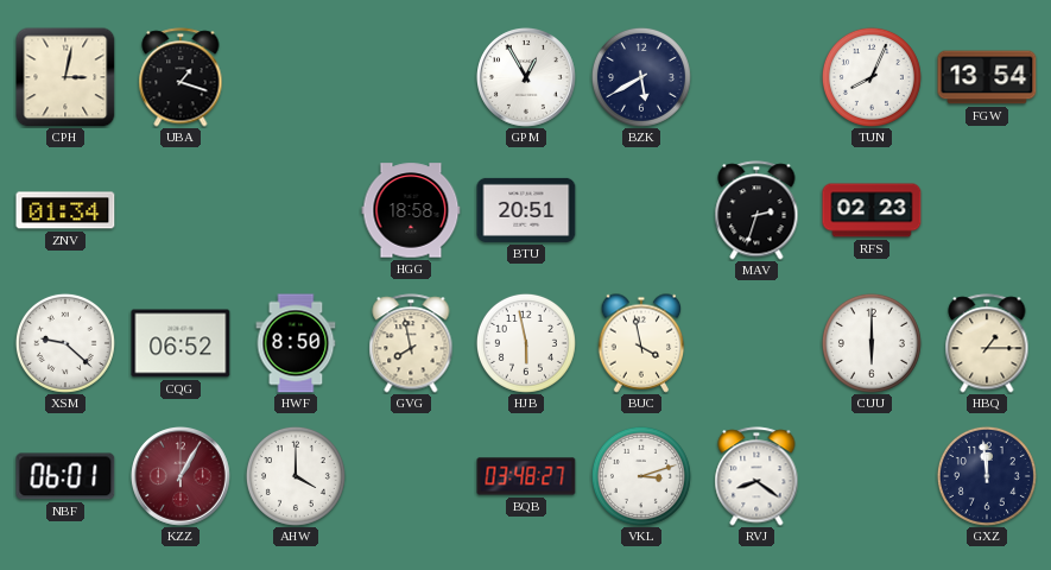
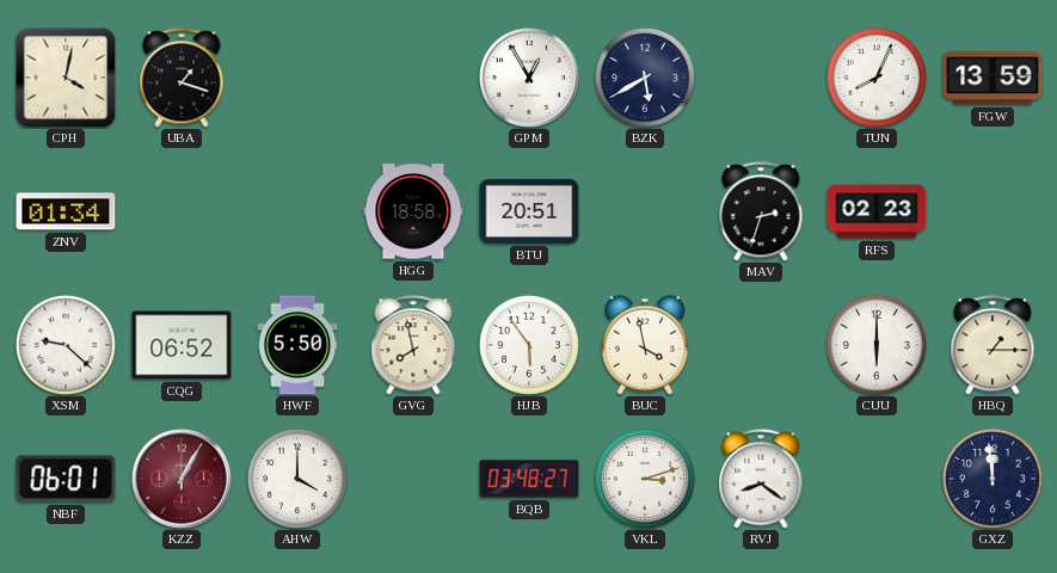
CPH: 3:02 -> 4:02 (66, 78)
FGW: 13:54 -> 13:59 (993, 78)
HWF: 8:50 -> 5:50 (297, 345)
HJB: 5:58 -> 5:54 (529, 345)
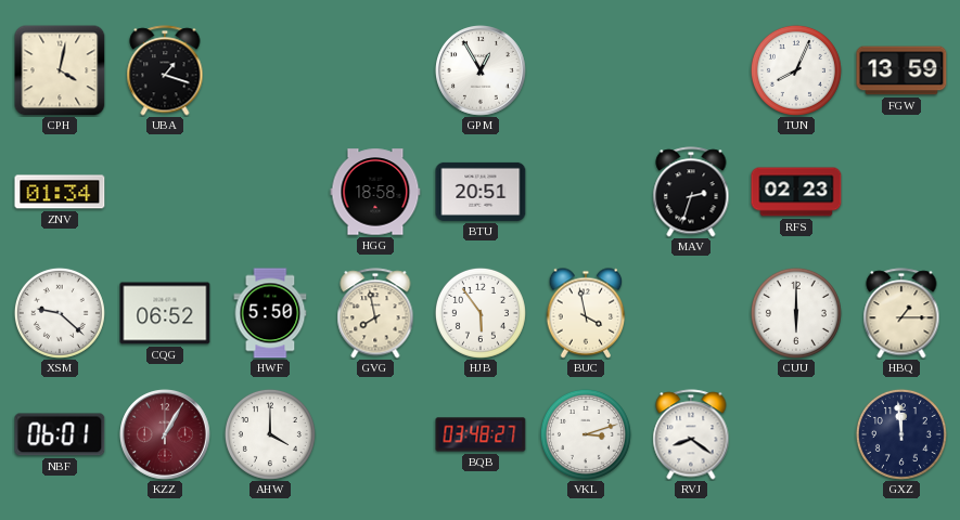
BZK: 5:40 -> none (645, 78)
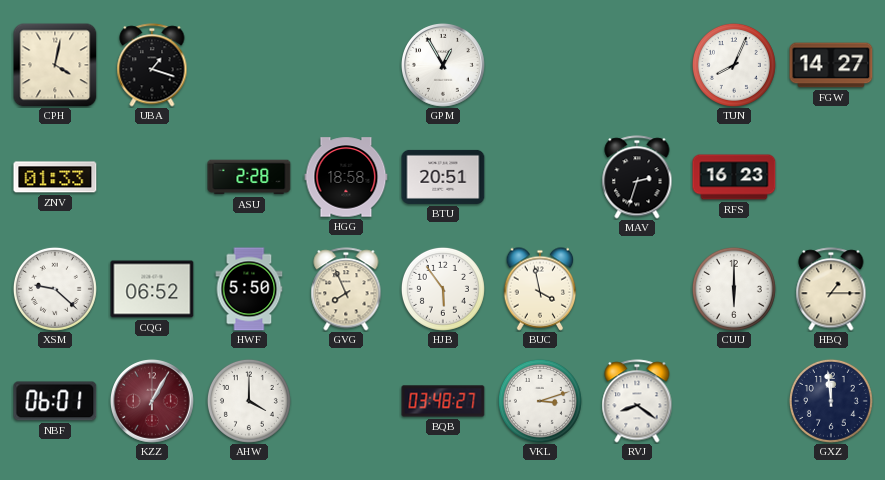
FGW: 13:59 -> 14:27 (831, 65)
ZNV: 01:34 -> 01:33 (55, 177)
ASU: none -> 2:28 (249, 177)
RFS: 02:23 -> 16:23 (734, 177)
GVG: 7:58 -> 7:56 (346, 289)
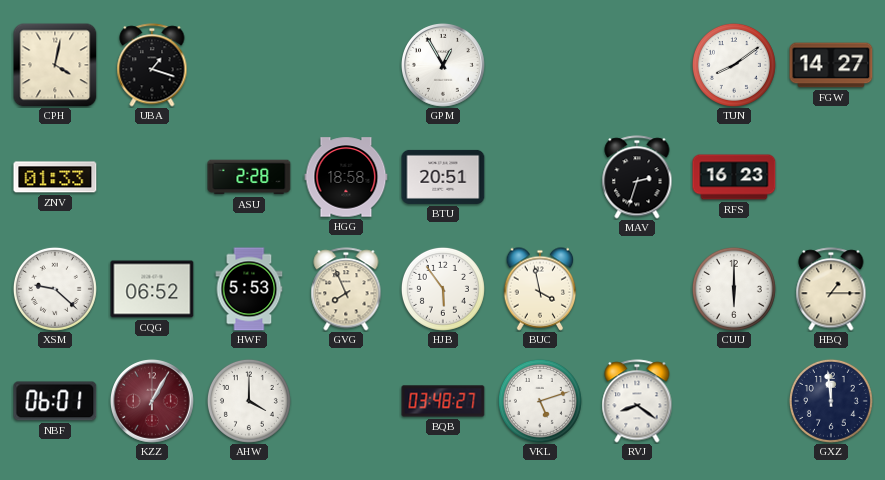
TUN: 8:04 -> 8:09 (734, 65)
HWF: 5:50 -> 5:53 (249, 289)
VKL: 3:12 -> 5:12 (540, 401)
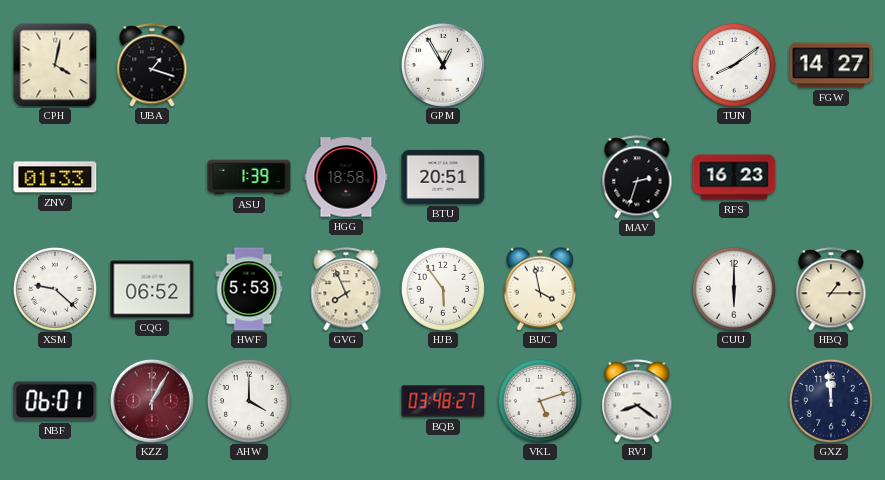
ASU: 2:28 -> 1:39 (249, 177)
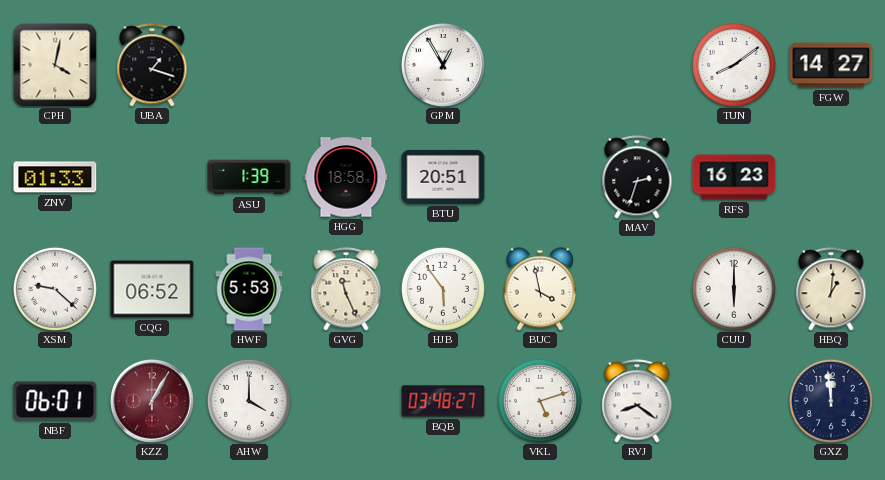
GVG: 7:56 -> 11:26 (346, 289)
HBQ: 1:15 -> 1:01 (831, 289)
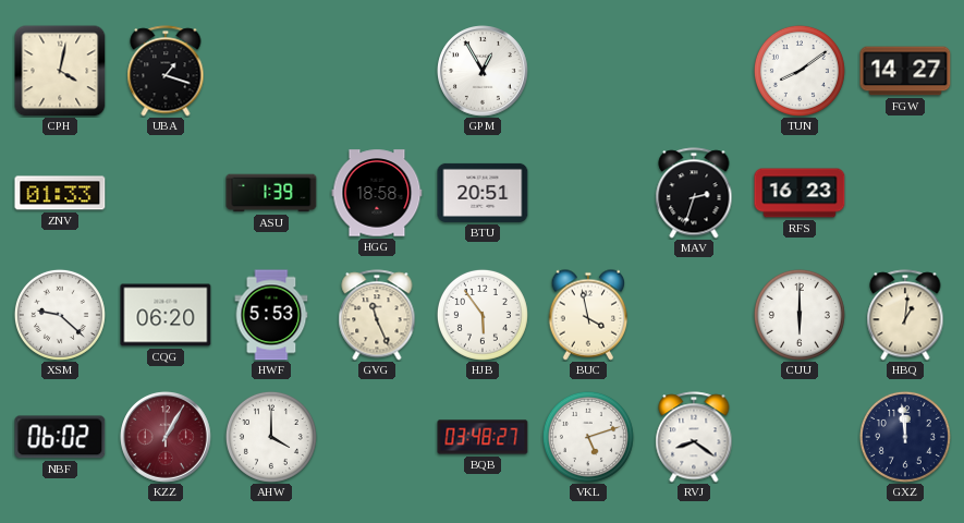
CQG: 06:52 -> 06:20 (166, 315)
NBF: 06:01 -> 06:02 (60, 437)
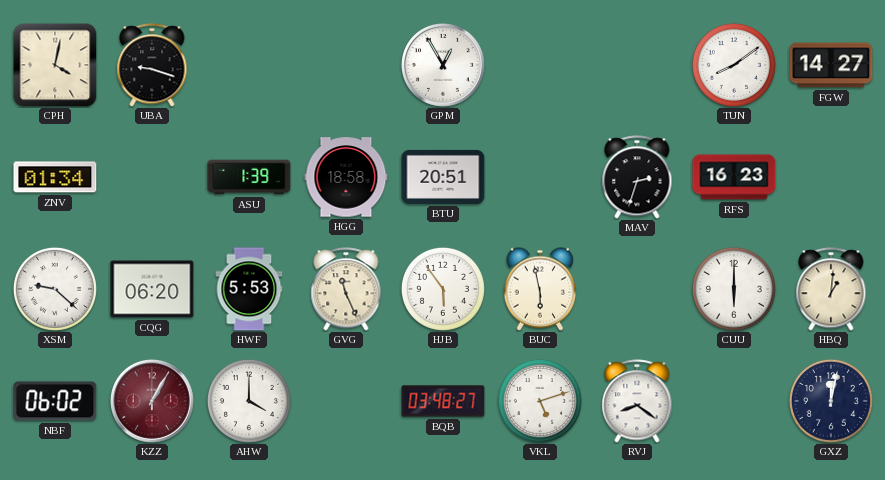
UBA: 1:18 -> 9:18 (152, 65)
ZNV: 01:33 -> 01:34 (55, 177)
BUC: 3:58 -> 5:58 (540, 289)
GXZ: 11:59 -> 12:02 (831, 401)
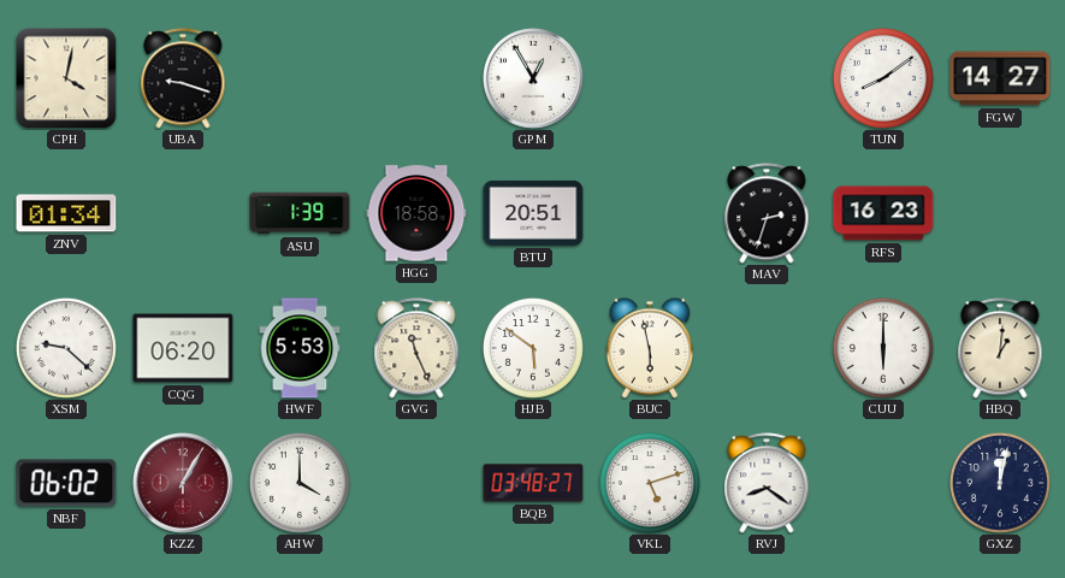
HJB: 5:54 -> 5:51 (533, 348)
